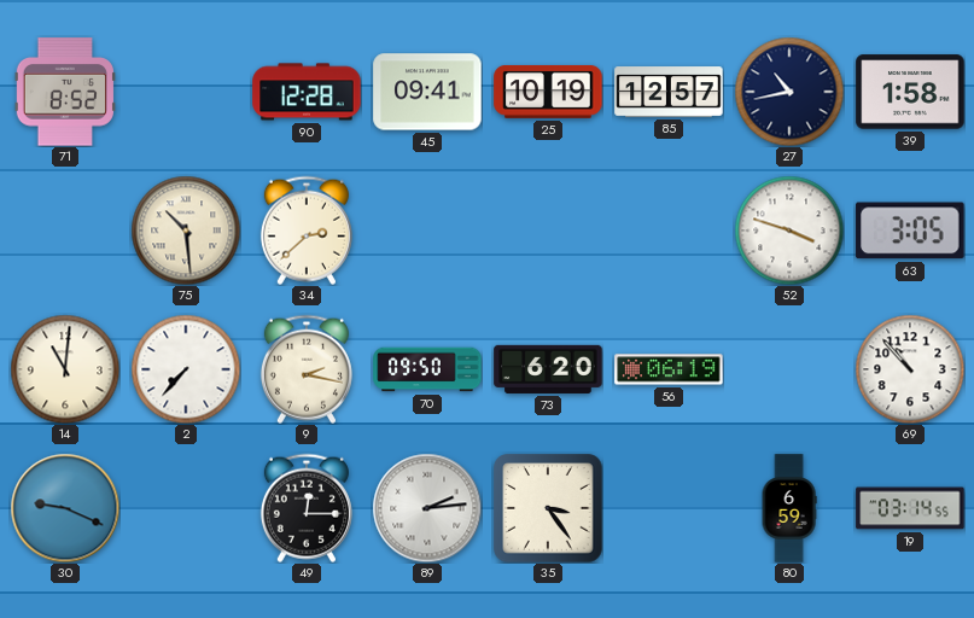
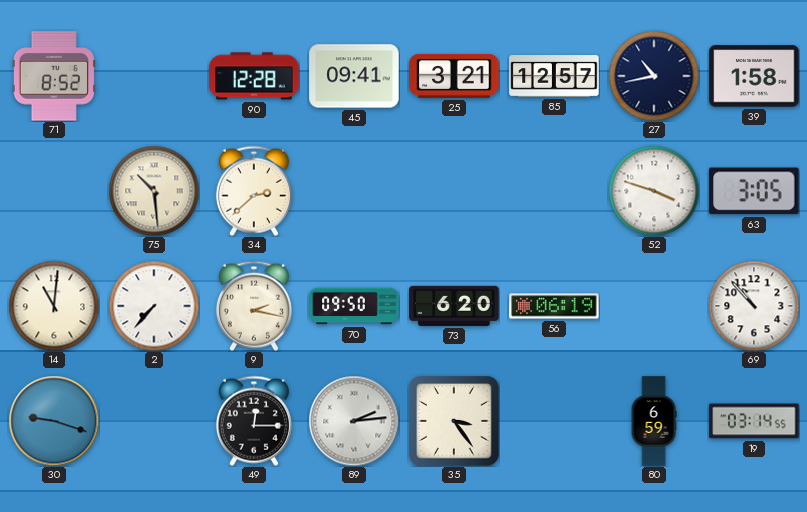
25: 10:19 -> 3:21 (454, 76)
30: 9:19 -> 9:18 (54, 421)
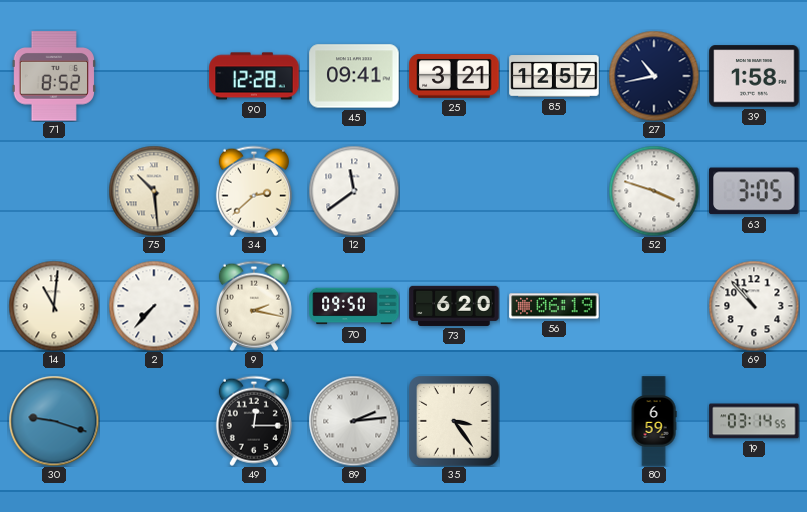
12: none -> 11:39 (354, 191)
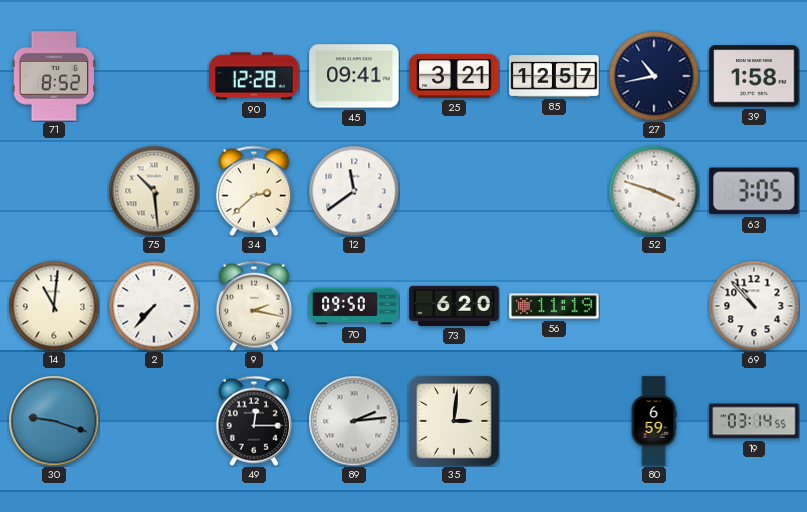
56: 06:19 -> 11:19 (554, 306)
35: 3:24 -> 3:01 (454, 421)
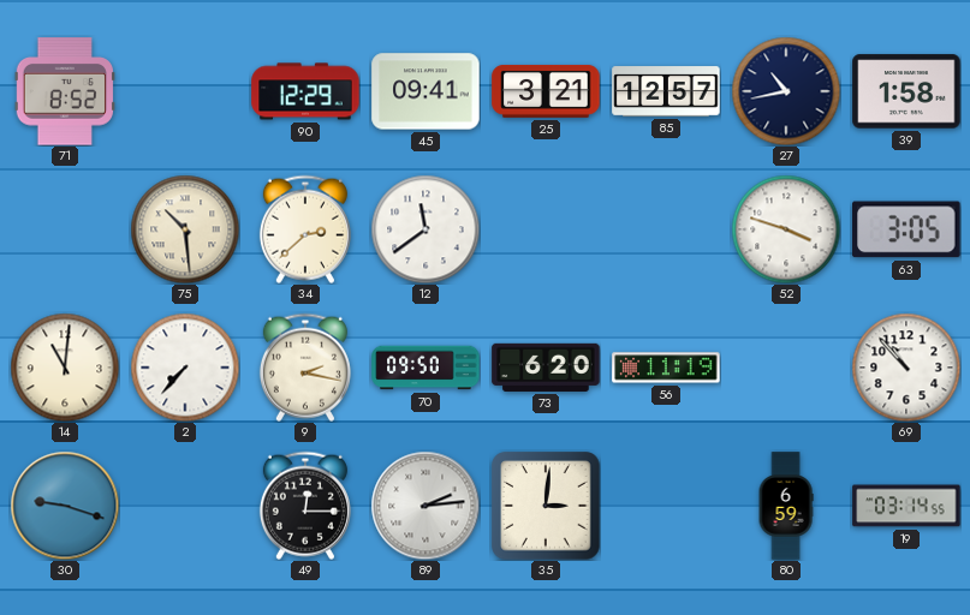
90: 12:28 -> 12:29 (305, 91)
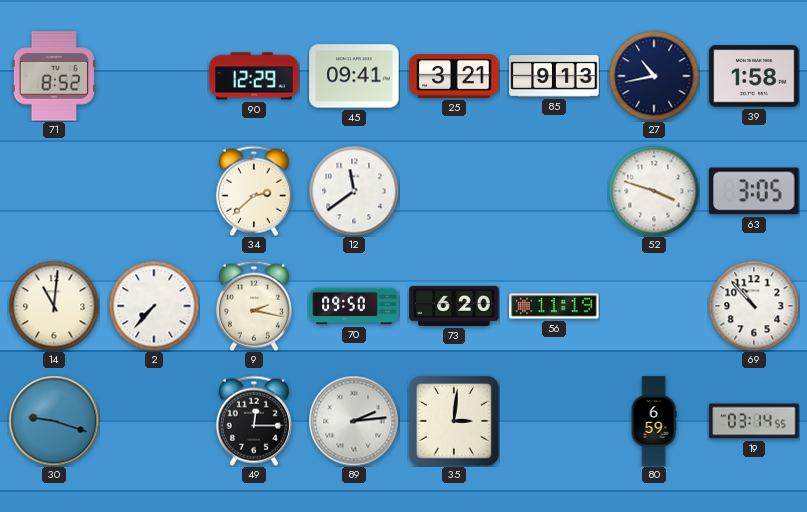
85: 12:57 -> 9:13 (554, 76)
75: 10:29 -> none (185, 229)
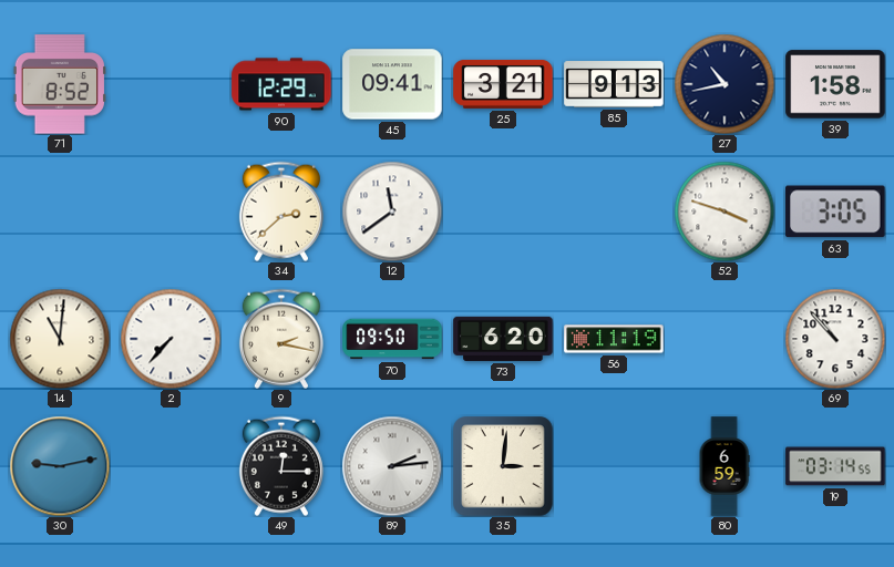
30: 9:18 -> 9:13 (60, 466)
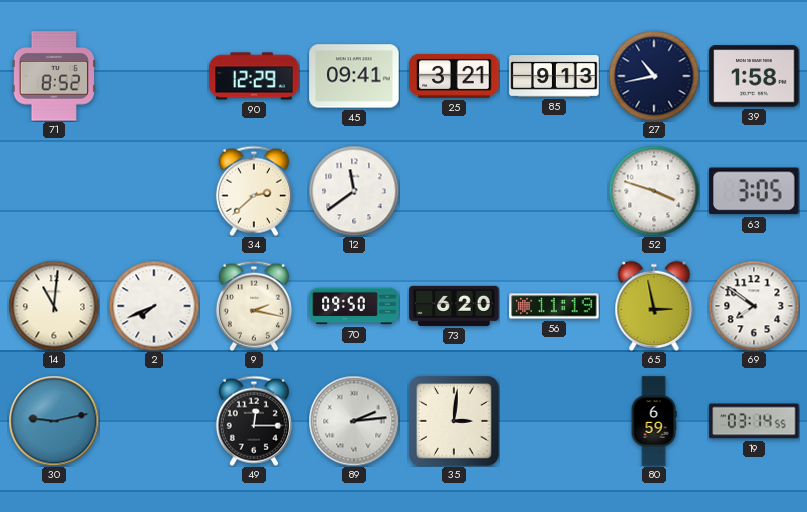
2: 7:37 -> 7:41 (154, 306)
65: none -> 2:58 (654, 306)
69: 10:53 -> 7:51 (754, 306)
